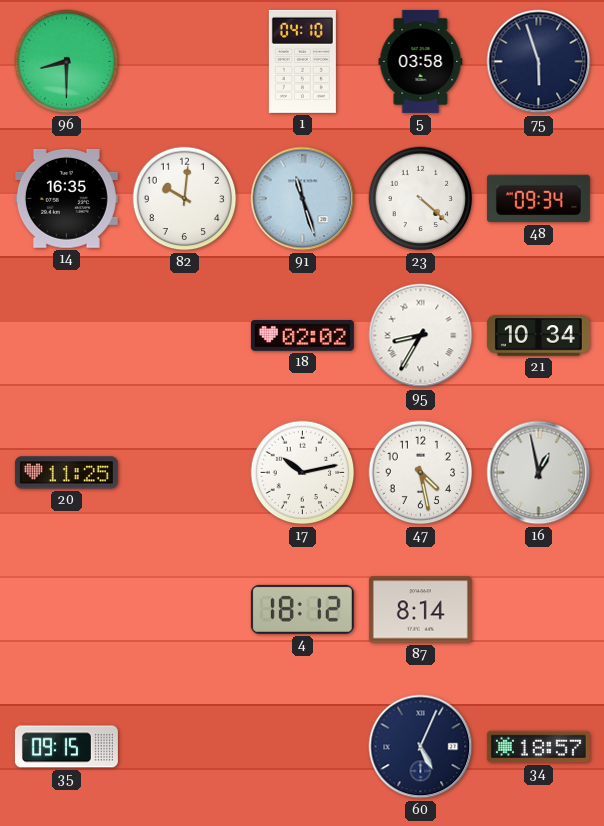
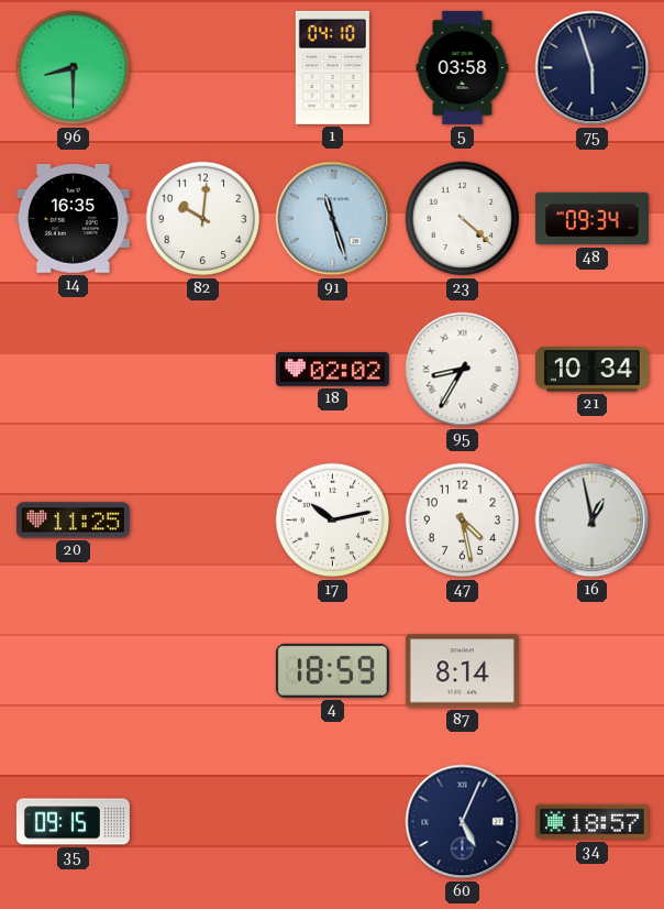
4: 18:12 -> 18:59 (332, 670)
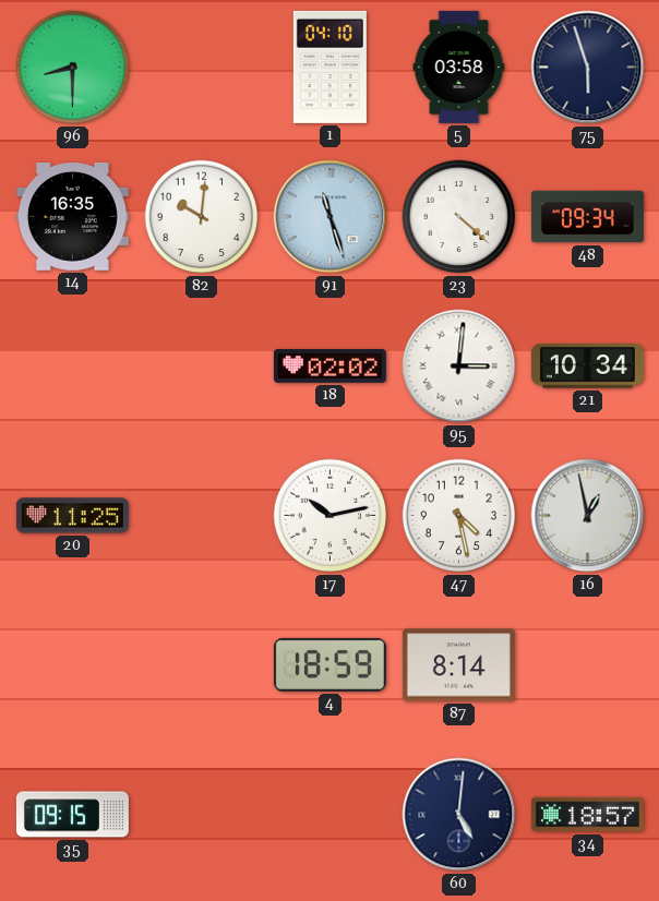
95: 8:35 -> 3:01 (459, 367)
60: 5:04 -> 5:01 (459, 815)
